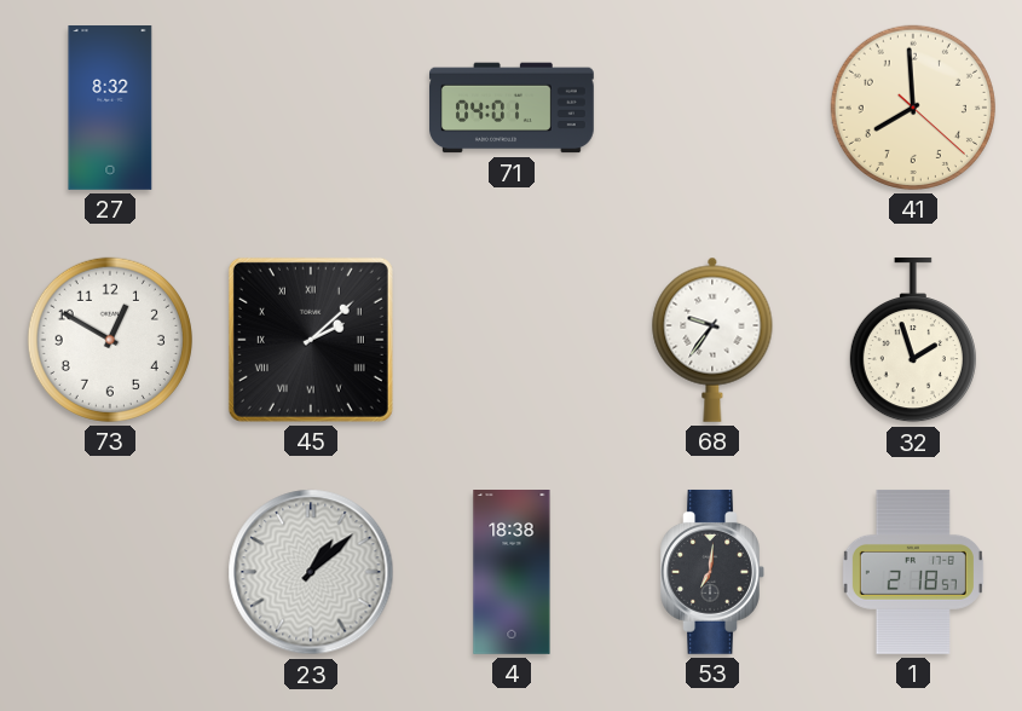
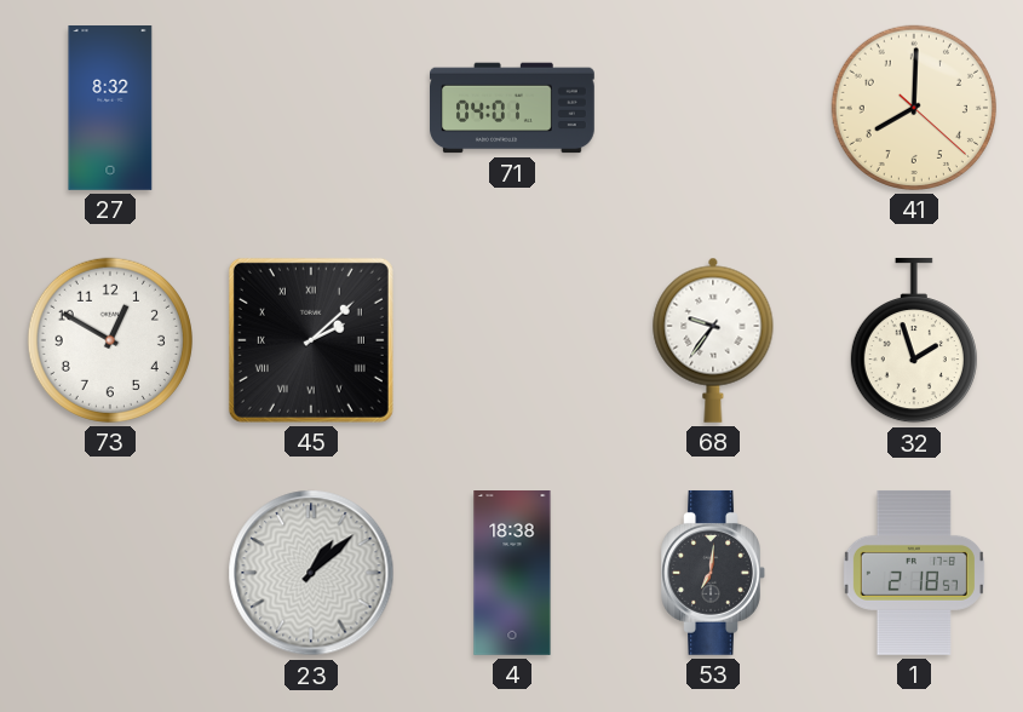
41: 7:59 -> 8:00 (914, 108)
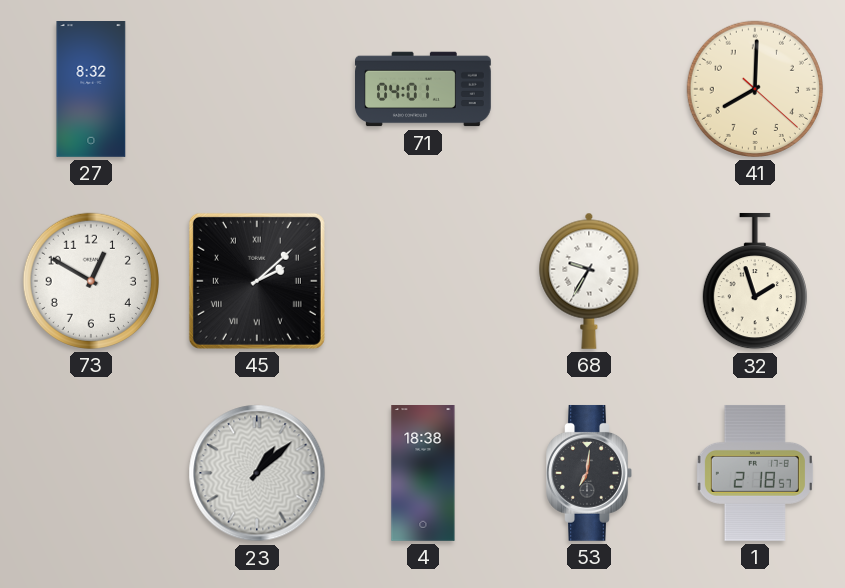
68: 9:36 -> 9:35 (589, 281)
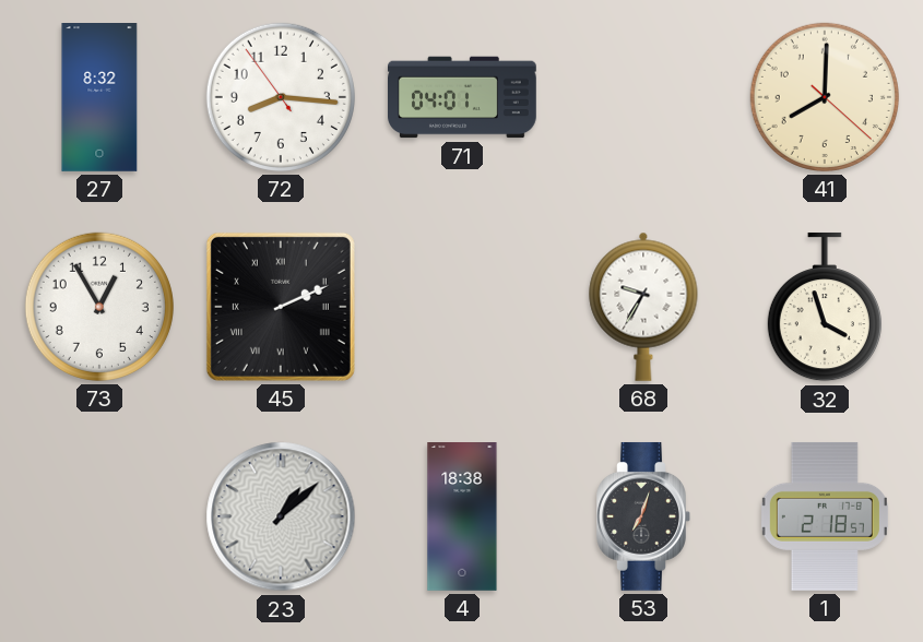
72: none -> 8:15 (281, 97)
73: 12:50 -> 12:55 (99, 307)
45: 2:08 -> 2:11 (281, 307)
32: 1:57 -> 3:57 (825, 307)
53: 7:01 -> 7:03 (643, 516)
